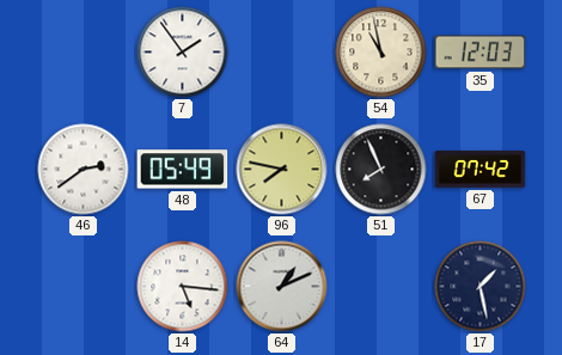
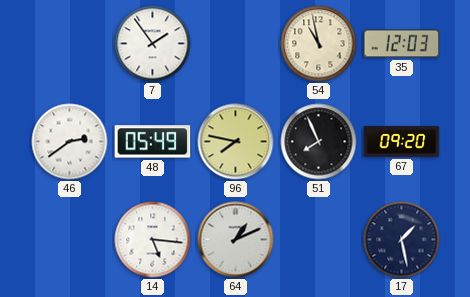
67: 07:42 -> 09:20 (402, 142)
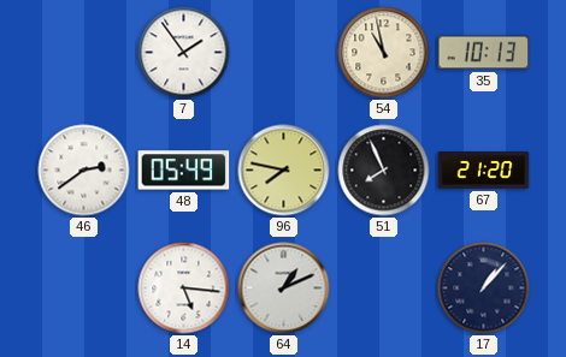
35: 12:03 -> 10:13 (484, 53)
67: 09:20 -> 21:20 (484, 171)
17: 1:28 -> 1:07 (484, 288)
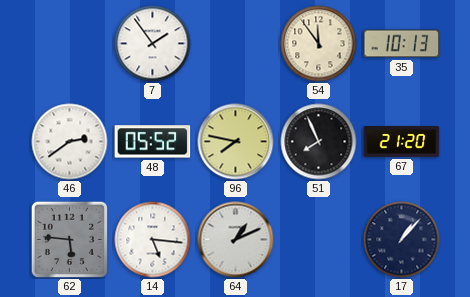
54: 10:58 -> 11:54 (319, 44)
48: 05:49 -> 05:52 (153, 142)
62: none -> 5:46 (69, 239)
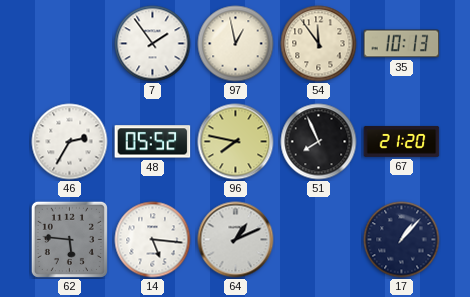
97: none -> 12:58 (236, 44)
46: 2:39 -> 2:35 (70, 142)
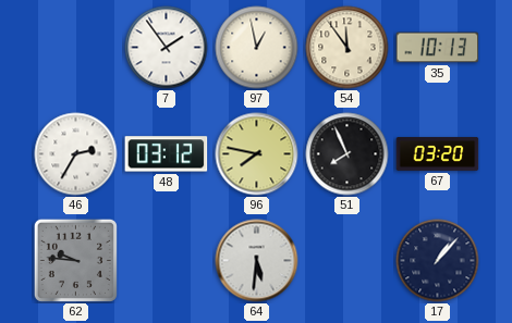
48: 05:52 -> 03:12 (167, 154)
67: 21:20 -> 03:20 (438, 154)
62: 5:46 -> 9:46 (75, 260)
14: 5:16 -> none (153, 240)
64: 1:11 -> 5:31 (257, 261)
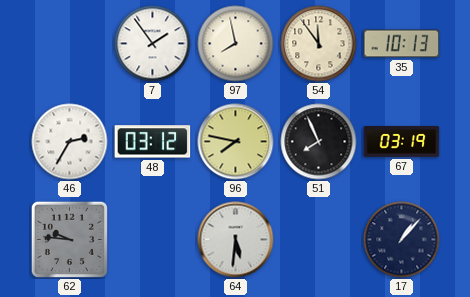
97: 12:58 -> 7:58 (236, 44)
67: 03:20 -> 03:19 (402, 142)
